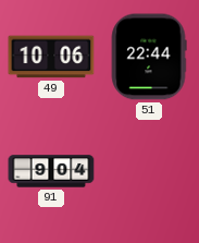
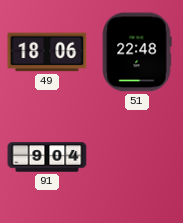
49: 10:06 -> 18:06 (47, 52)
51: 22:44 -> 22:48 (137, 52)
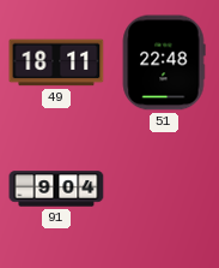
49: 18:06 -> 18:11 (56, 62)
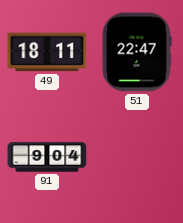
51: 22:48 -> 22:47 (137, 52)
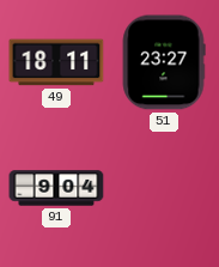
51: 22:47 -> 23:27 (164, 62)
